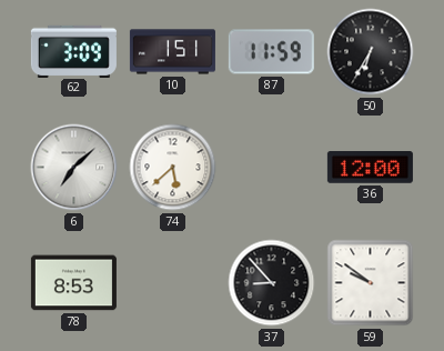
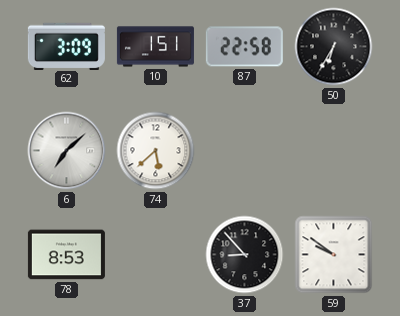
87: 11:59 -> 22:58 (244, 47)
36: 12:00 -> none (370, 168)
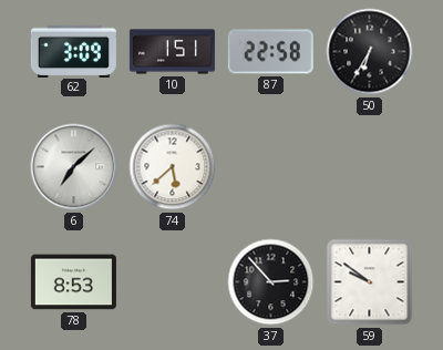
37: 8:53 -> 2:53 (271, 282)
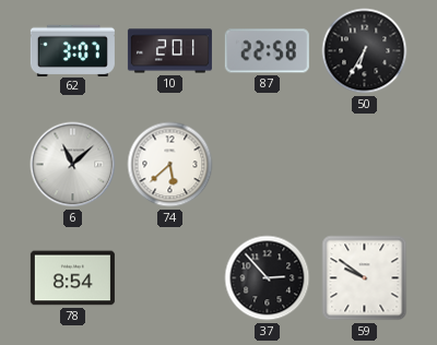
62: 3:09 -> 3:07 (72, 50)
10: 1:51 -> 2:01 (169, 51)
6: 7:08 -> 11:08 (73, 165)
78: 8:53 -> 8:54 (72, 278)
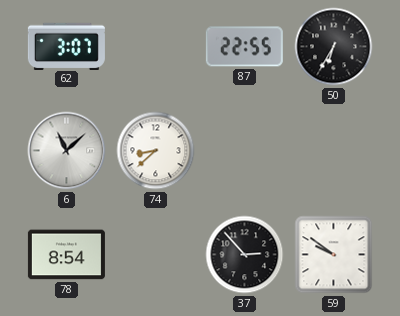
10: 2:01 -> none (169, 51)
87: 22:58 -> 22:55 (244, 47)
74: 5:38 -> 8:38 (156, 151)
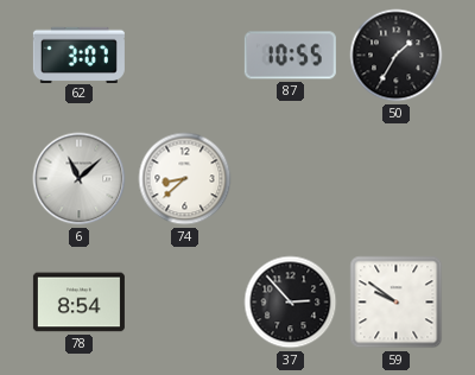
87: 22:55 -> 10:55 (290, 56)
50: 6:35 -> 1:35 (397, 56)
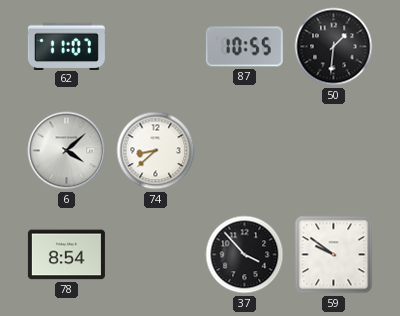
62: 3:07 -> 11:07 (66, 46)
50: 1:35 -> 1:31 (334, 47)
6: 11:08 -> 4:08 (67, 151)
37: 2:53 -> 3:53 (245, 255)
